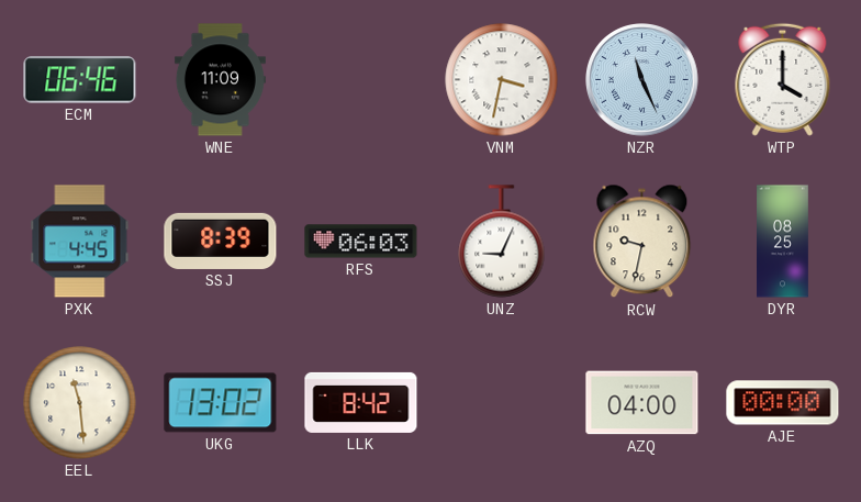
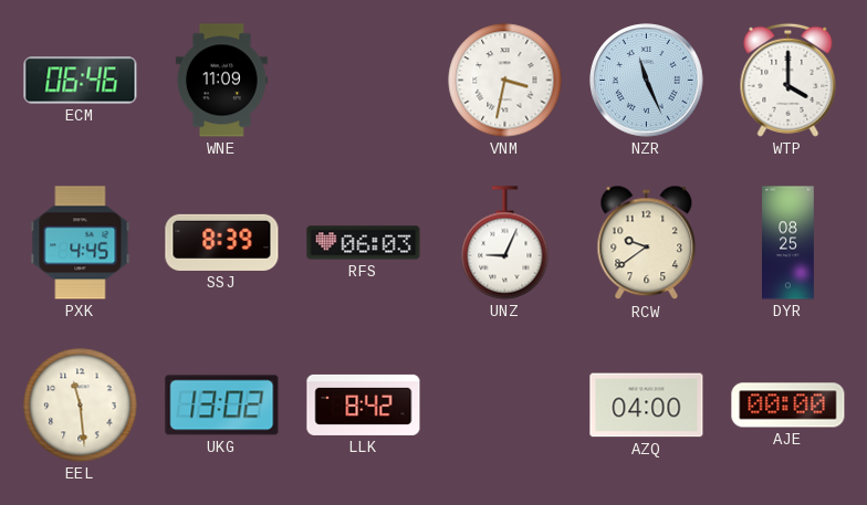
RCW: 9:32 -> 9:39 (647, 243)
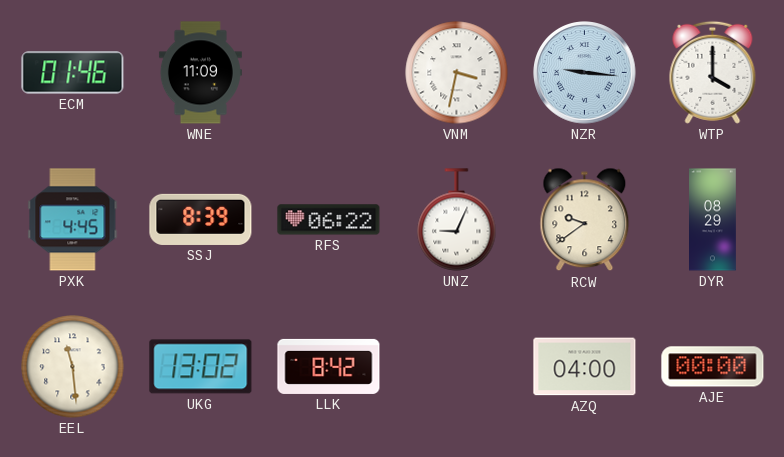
ECM: 06:46 -> 01:46 (73, 73)
NZR: 11:26 -> 9:16 (585, 73)
RFS: 06:03 -> 06:22 (329, 220)
DYR: 08:25 -> 08:29 (713, 220)
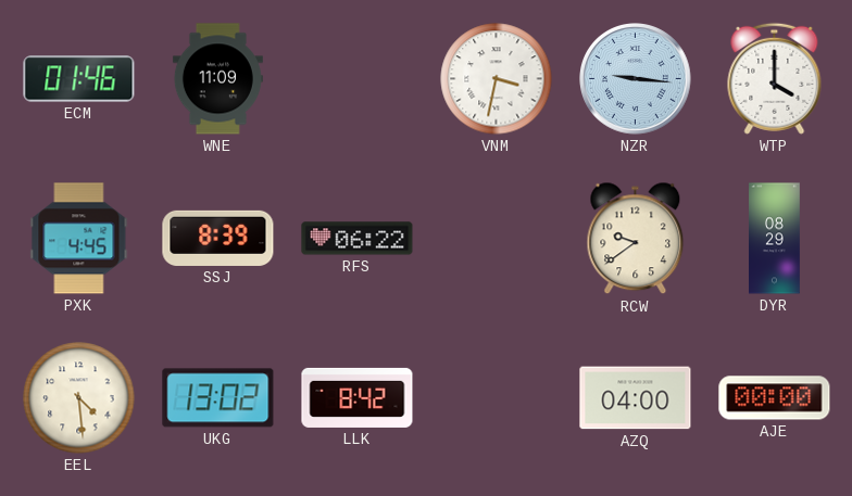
UNZ: 9:04 -> none (457, 220)
EEL: 11:29 -> 4:29 (79, 398)
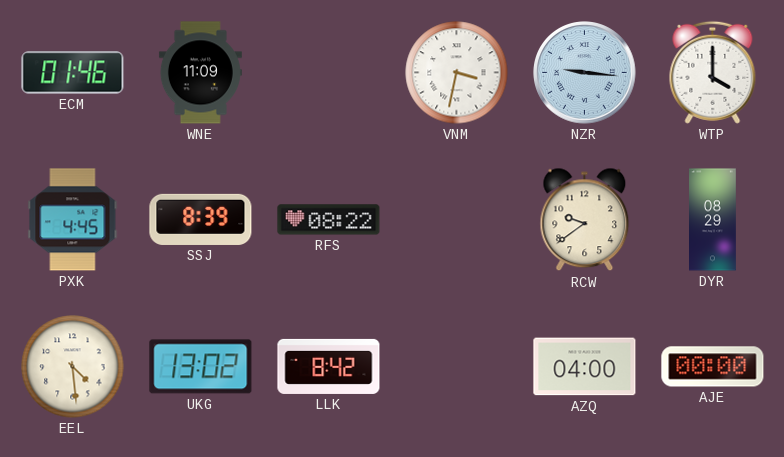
RFS: 06:22 -> 08:22 (329, 220)
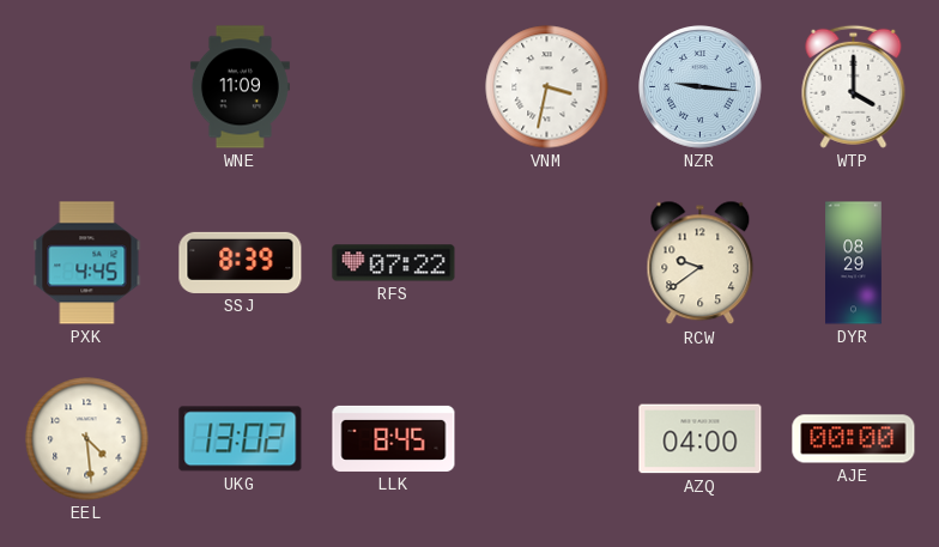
ECM: 01:46 -> none (73, 73)
RFS: 08:22 -> 07:22 (394, 263)
LLK: 8:42 -> 8:45 (394, 438)
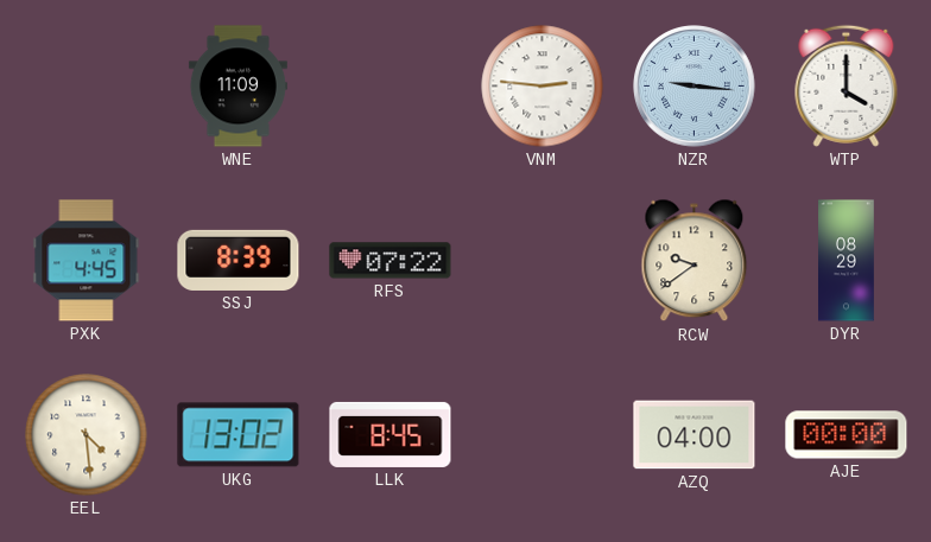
VNM: 3:32 -> 2:46 (543, 87)
